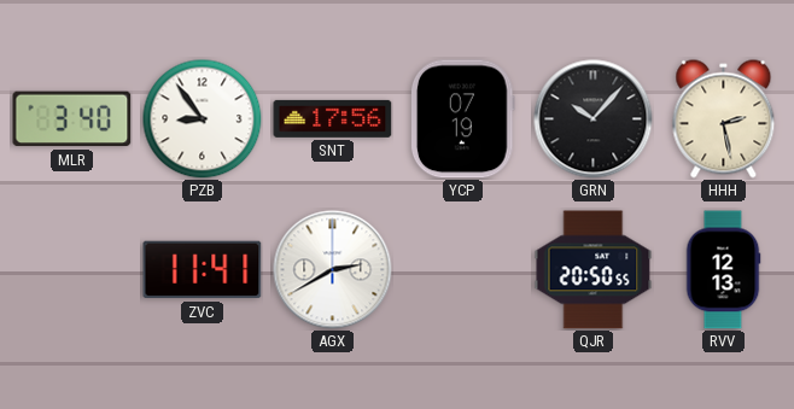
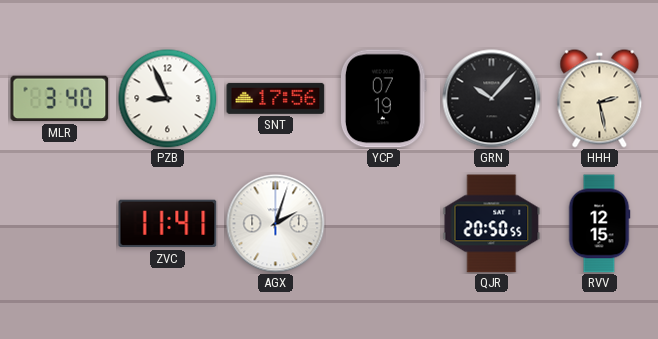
PZB: 8:54 -> 8:56 (168, 99)
AGX: 2:40 -> 2:03 (276, 224)
RVV: 12:13 -> 12:15 (599, 224)
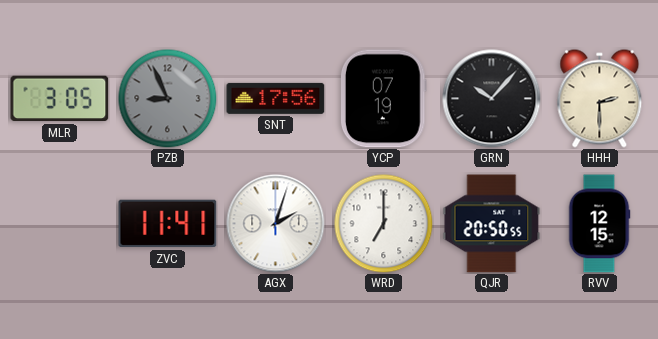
MLR: 3:40 -> 3:05 (60, 99)
PZB dial: white -> grey (168, 99)
HHH: 2:28 -> 2:30 (600, 99)
WRD: none -> 7:00 (384, 224)
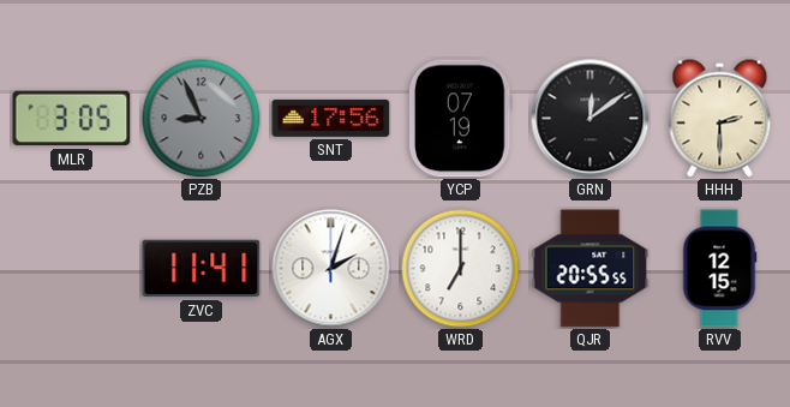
GRN: 10:07 -> 12:09 (591, 119)
QJR: 20:50 -> 20:55 (591, 269)
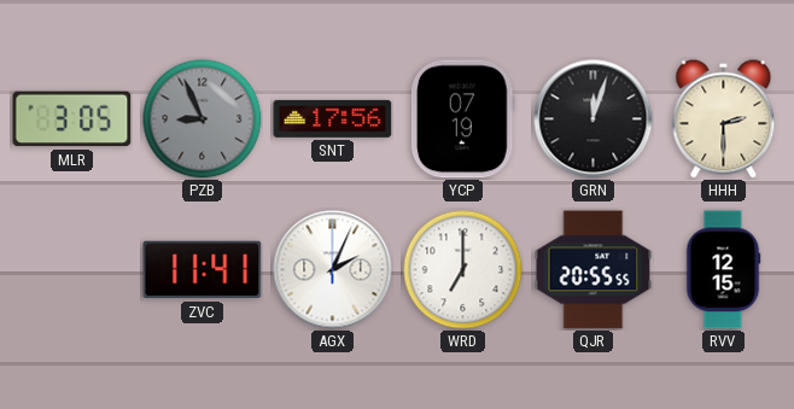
GRN: 12:09 -> 12:03 (594, 119)
AGX: 2:03 -> 2:04 (333, 270)
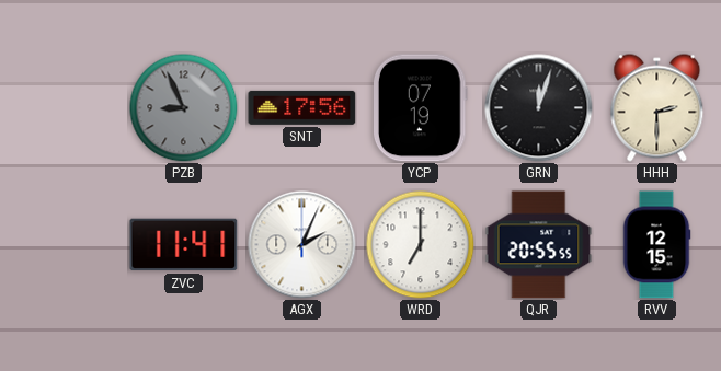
MLR: 3:05 -> none (72, 119)
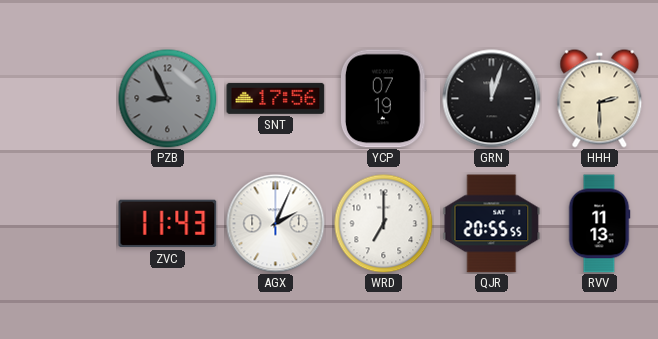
ZVC: 11:41 -> 11:43 (168, 224)
RVV: 12:15 -> 11:13 (599, 224)
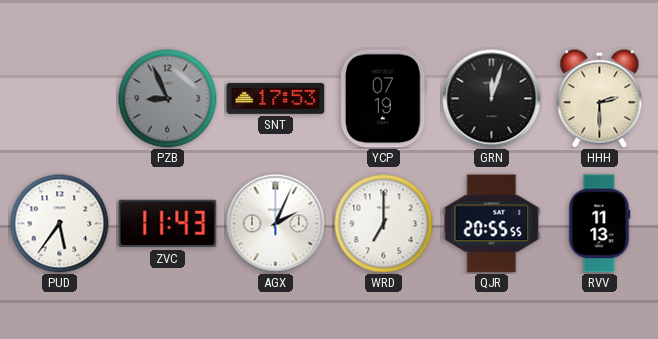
SNT: 17:56 -> 17:53 (276, 98)
PUD: none -> 5:36 (60, 224)
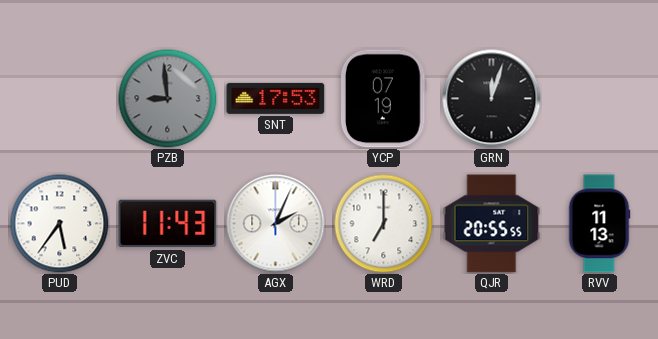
PZB: 8:56 -> 8:59 (168, 99)
HHH: 2:30 -> none (600, 99)
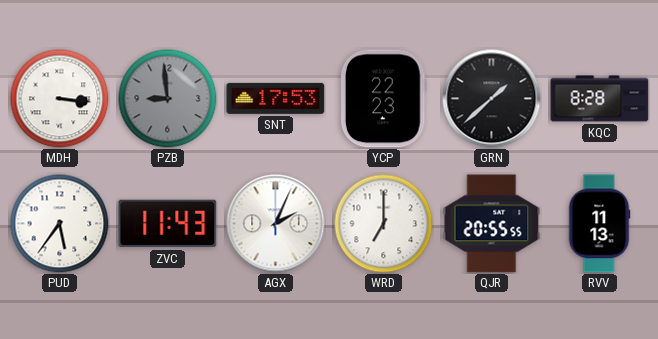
MDH: none -> 3:16 (60, 99)
YCP: 07:19 -> 22:23 (383, 99)
GRN: 12:03 -> 1:38 (492, 99)
KQC: none -> 8:28 (600, 99)
